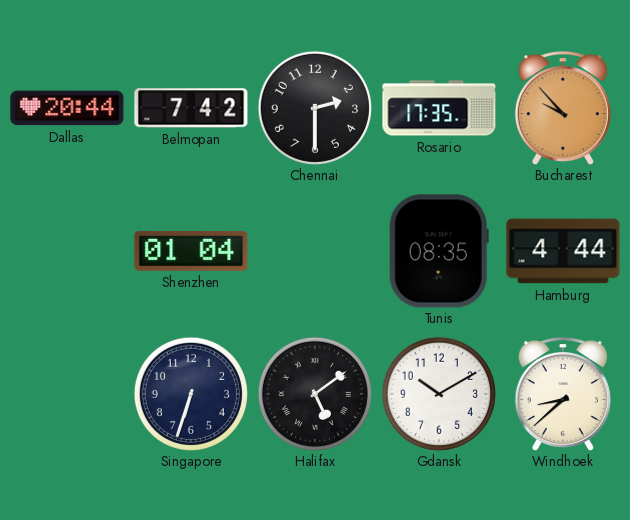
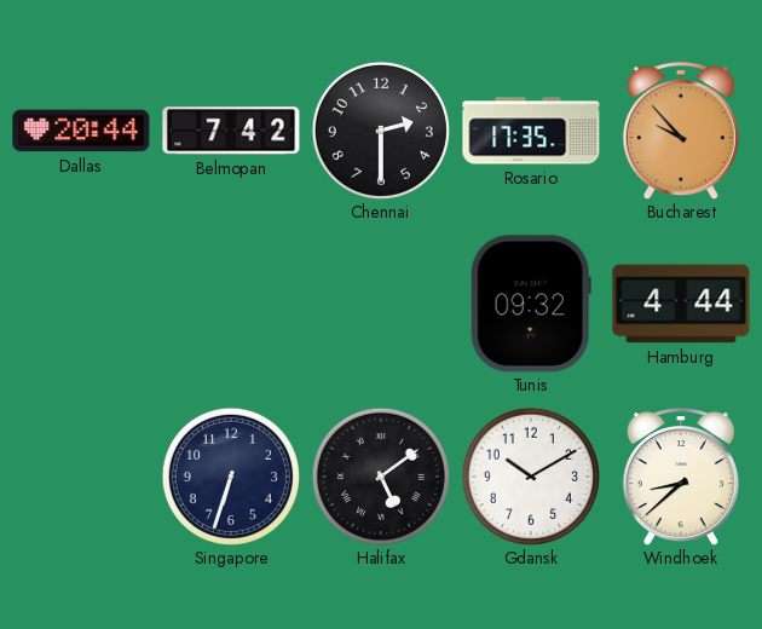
Shenzhen: 01:04 -> none (191, 251)
Tunis: 08:35 -> 09:32 (531, 304)
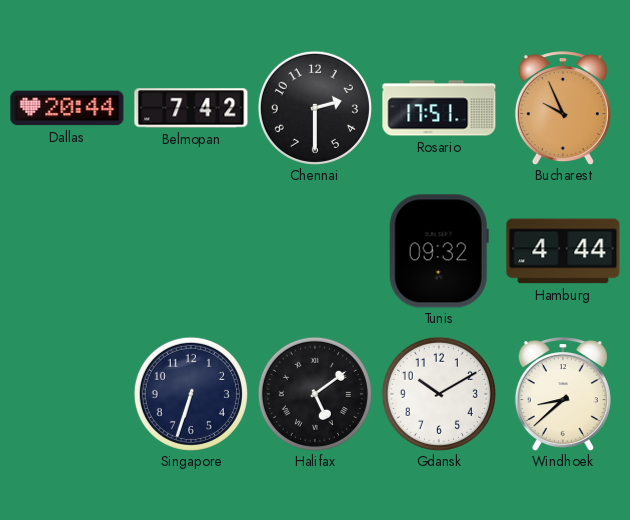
Rosario: 17:35 -> 17:51 (439, 108)
Bucharest: 9:53 -> 9:56 (563, 108)
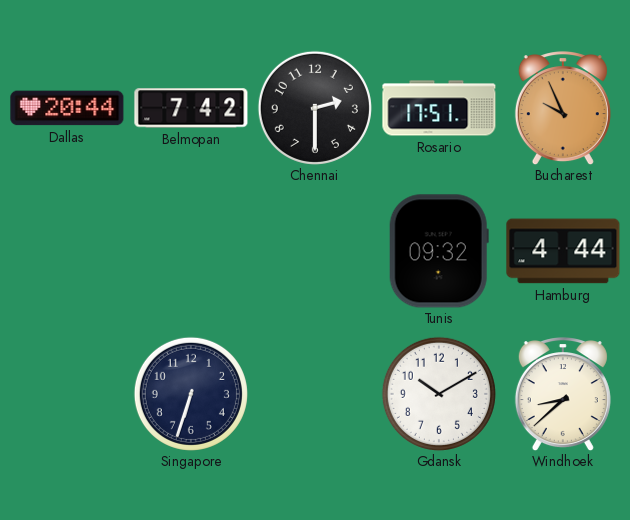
Halifax: 5:09 -> none (315, 394)
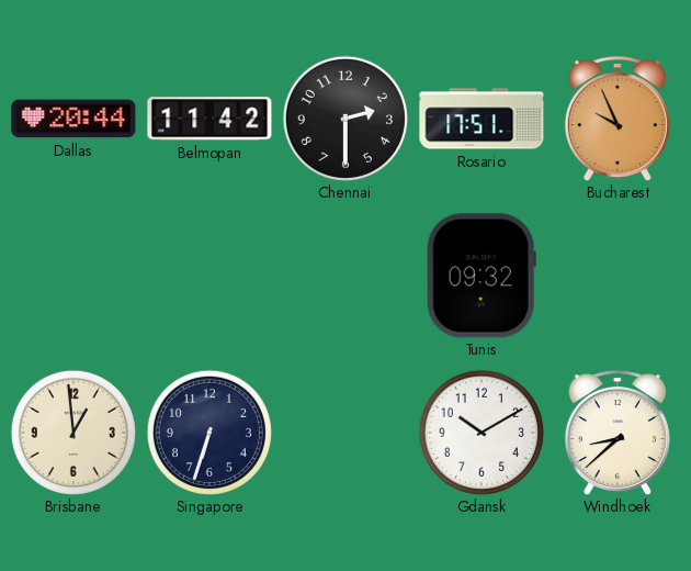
Belmopan: 7:42 -> 11:42 (209, 119)
Hamburg: 4:44 -> none (563, 251)
Brisbane: none -> 12:59 (73, 433)
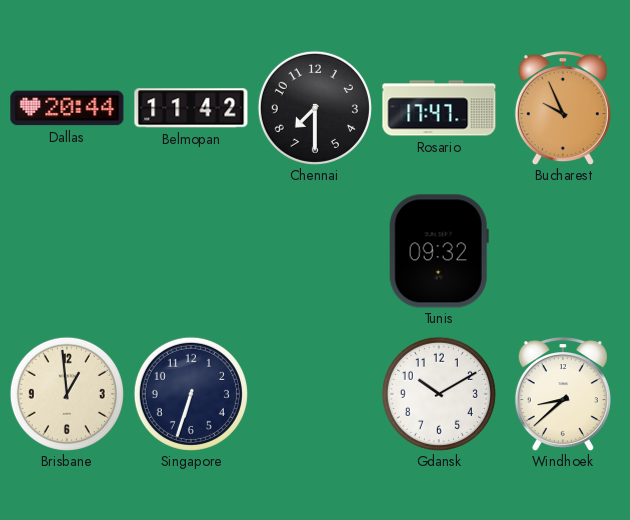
Chennai: 2:30 -> 7:30 (315, 108)
Rosario: 17:51 -> 17:47 (439, 108)
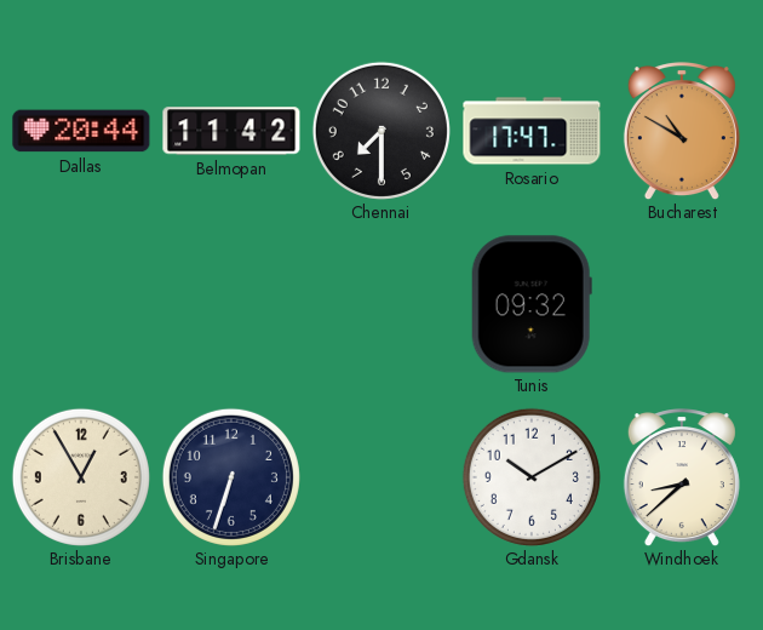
Bucharest: 9:56 -> 10:50 (682, 131)
Brisbane: 12:59 -> 12:55 (81, 477)
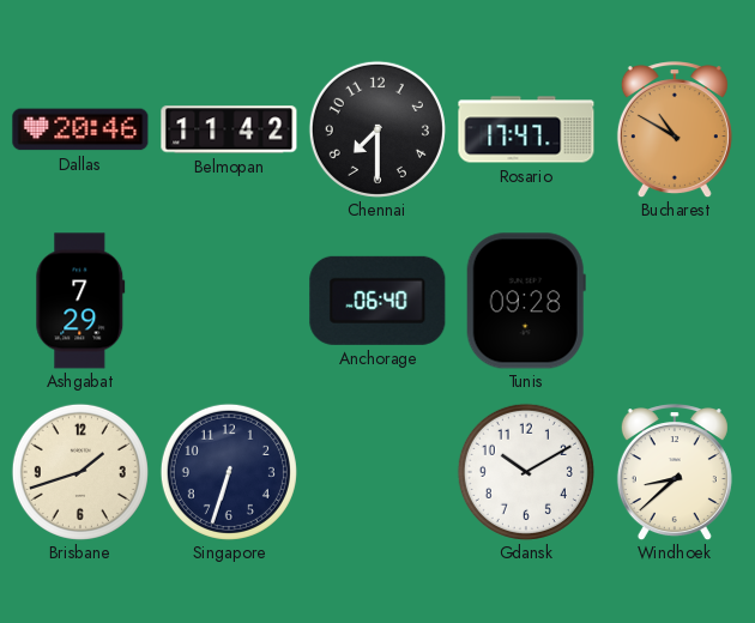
Dallas: 20:44 -> 20:46 (80, 129)
Ashgabat: none -> 7:29 (80, 301)
Anchorage: none -> 06:40 (377, 301)
Tunis: 09:32 -> 09:28 (526, 301)
Brisbane: 12:55 -> 1:42 (80, 472)
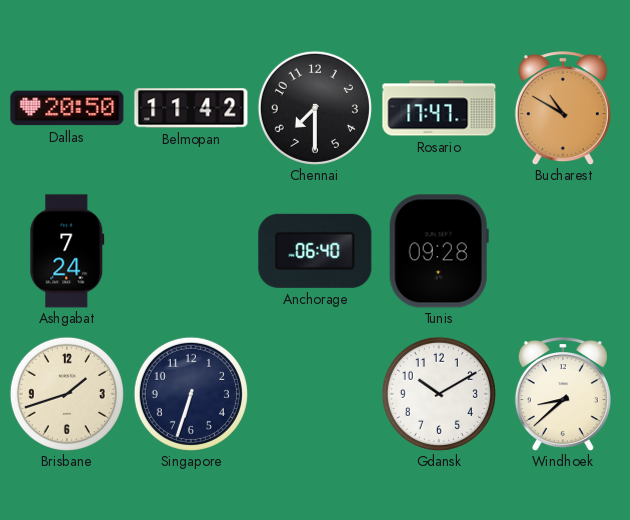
Dallas: 20:46 -> 20:50 (67, 108)
Ashgabat: 7:29 -> 7:24 (67, 251)
